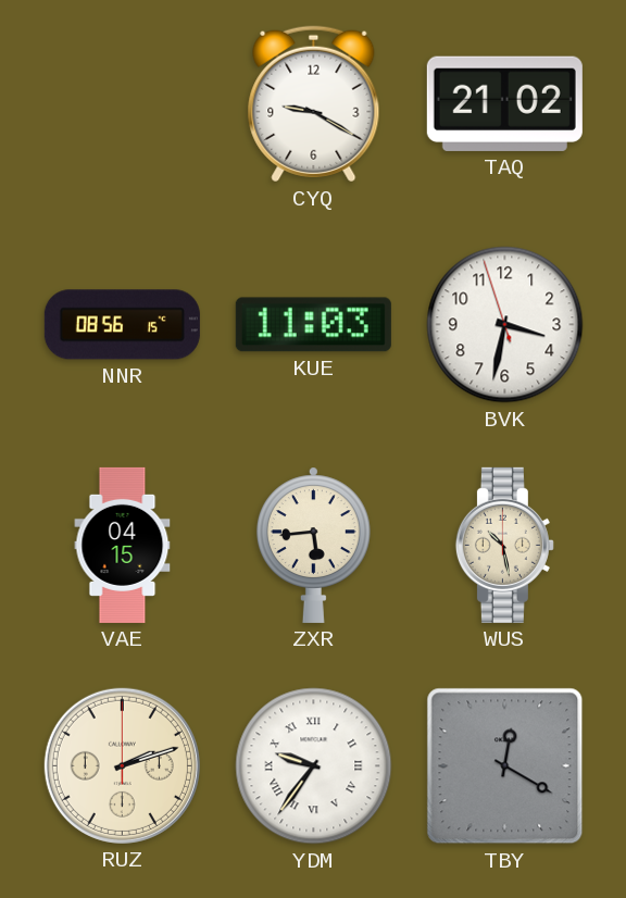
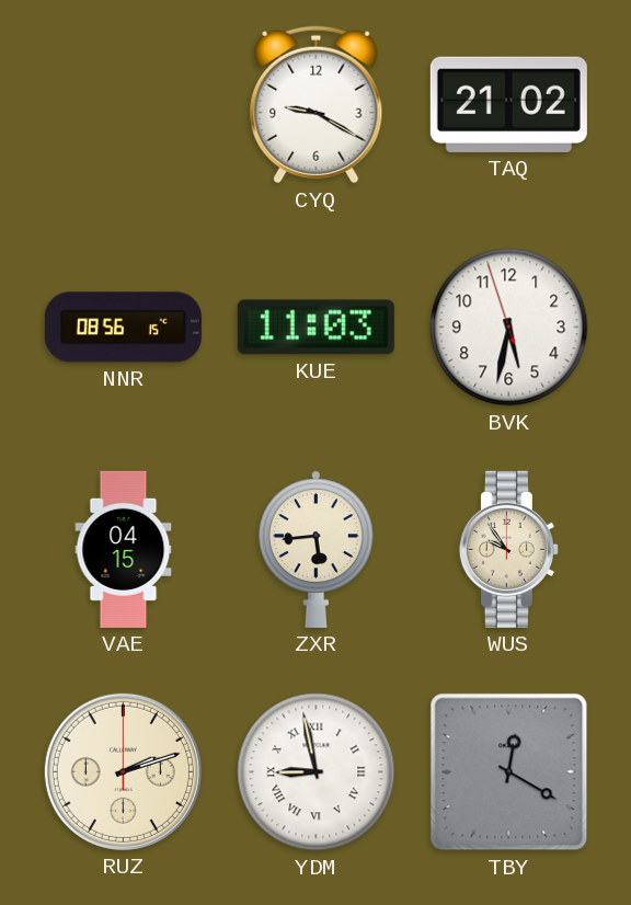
BVK: 3:31 -> 5:31 (509, 328)
WUS: 10:28 -> 9:54 (508, 549)
YDM: 9:36 -> 8:58 (317, 772)
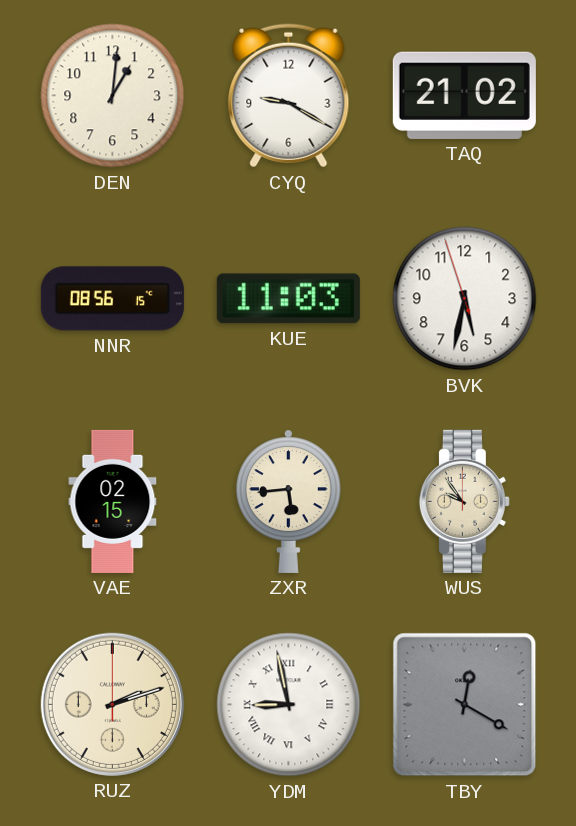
DEN: none -> 1:01 (113, 96)
VAE: 04:15 -> 02:15 (113, 501)
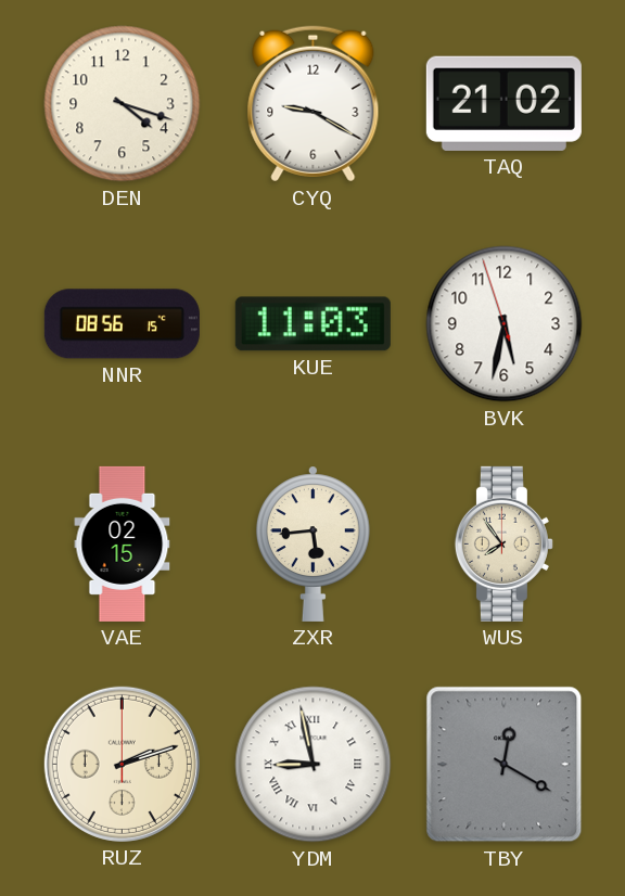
DEN: 1:01 -> 4:18 (123, 104)
WUS: 9:54 -> 7:54 (503, 543)
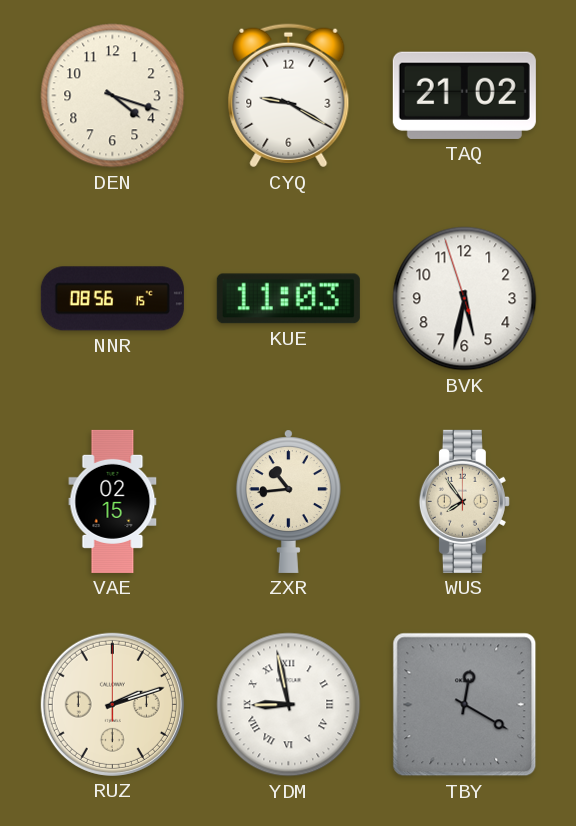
ZXR: 5:44 -> 10:44 (288, 501)
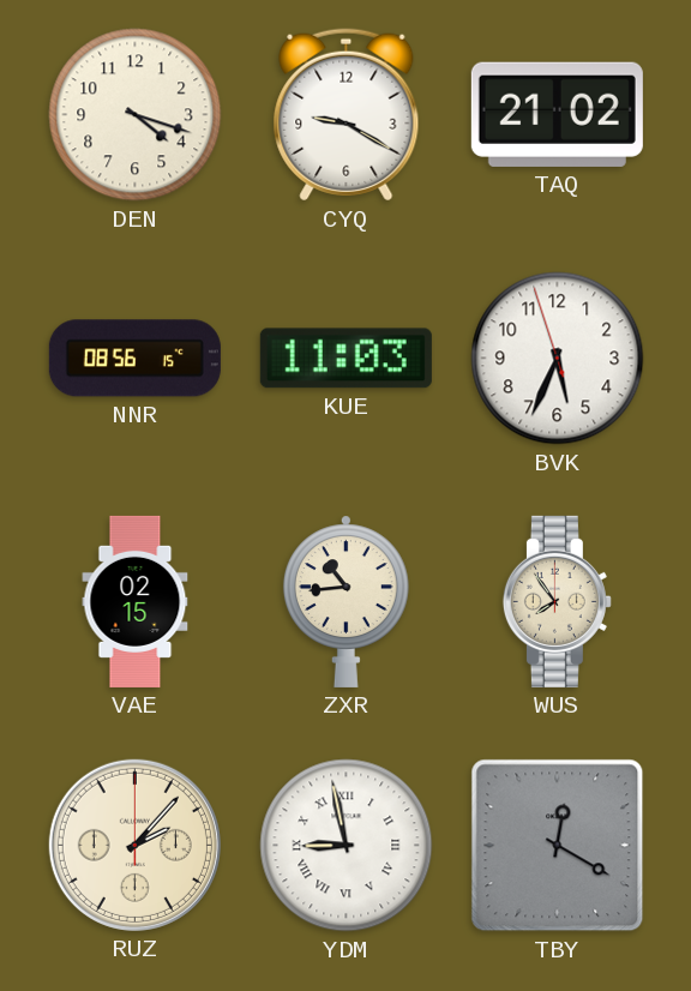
BVK: 5:31 -> 5:33 (558, 359)
RUZ: 2:12 -> 2:07 (134, 845)
